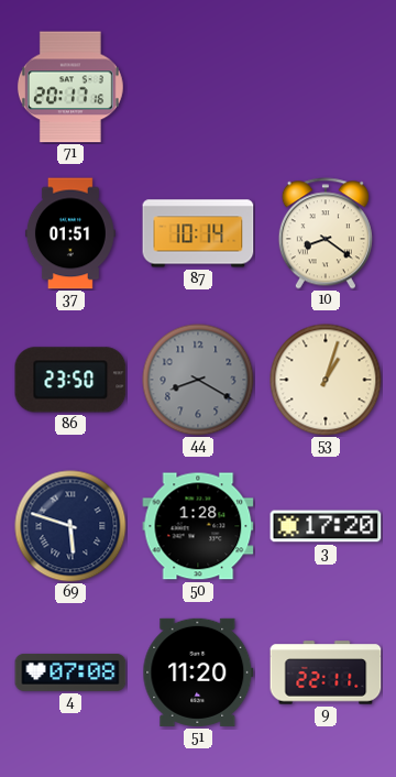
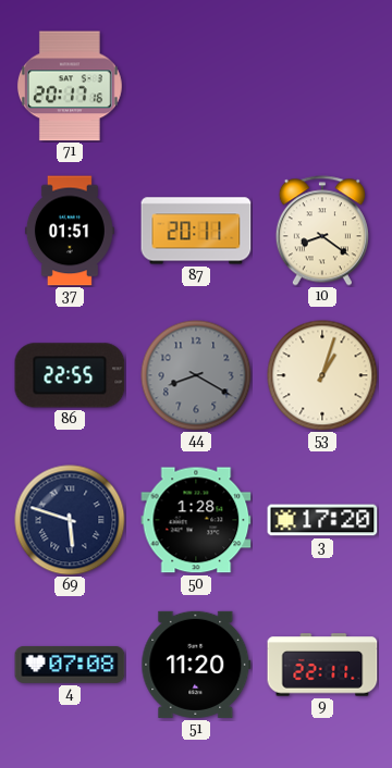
87: 10:14 -> 20:11 (196, 231)
86: 23:50 -> 22:55 (70, 375)
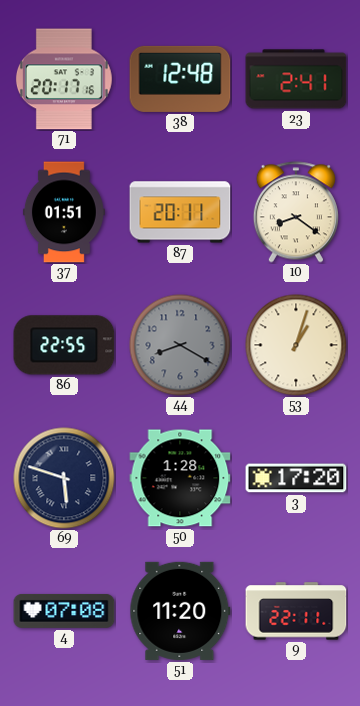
38: none -> 12:48 (180, 79)
23: none -> 2:41 (296, 79)
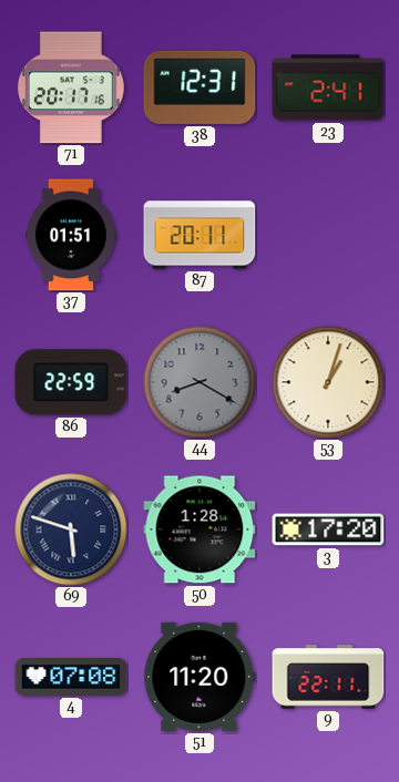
38: 12:48 -> 12:31 (199, 88)
10: 8:21 -> none (296, 212)
86: 22:55 -> 22:59 (71, 382)
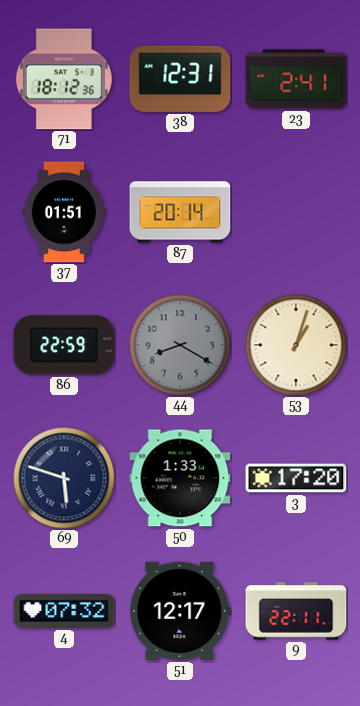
71: 20:17 -> 18:12 (64, 79)
87: 20:11 -> 20:14 (180, 212)
50: 1:28 -> 1:33 (180, 478)
4: 07:08 -> 07:32 (64, 611)
51: 11:20 -> 12:17 (180, 611)
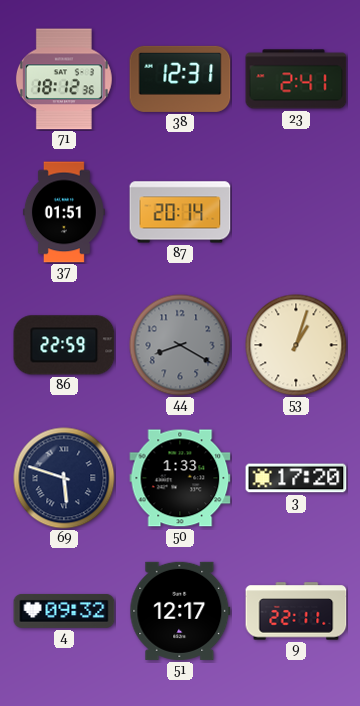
4: 07:32 -> 09:32 (64, 611)
